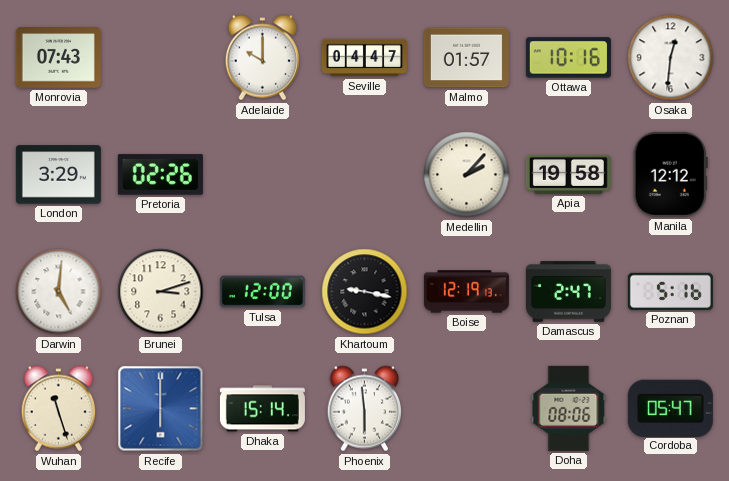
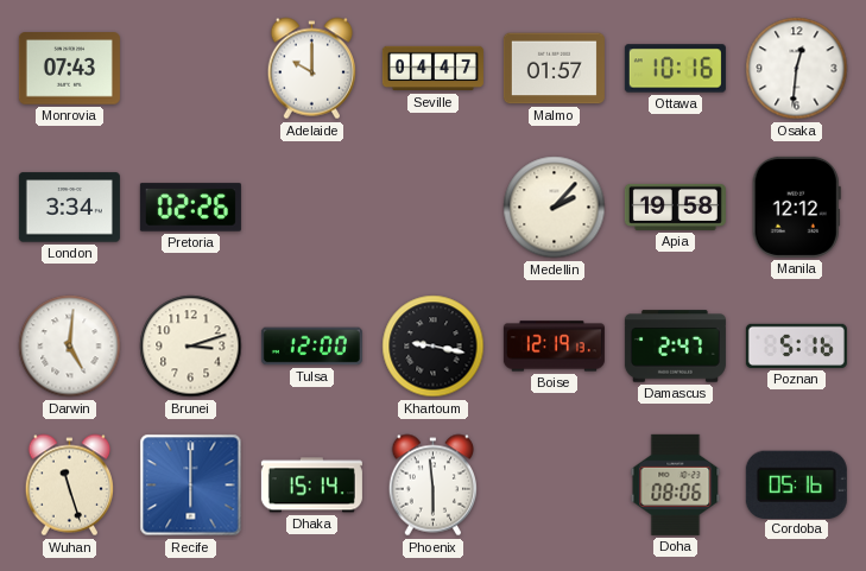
London: 3:29 -> 3:34 (69, 208)
Cordoba: 05:47 -> 05:16 (796, 484)
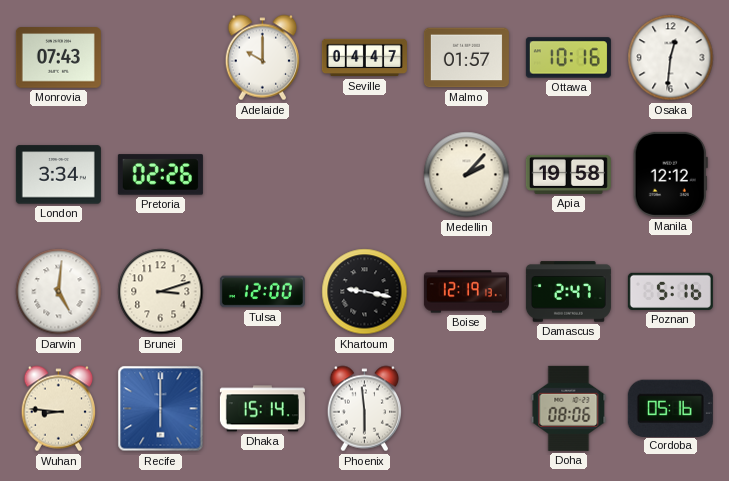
Wuhan: 11:27 -> 8:46 (58, 409)
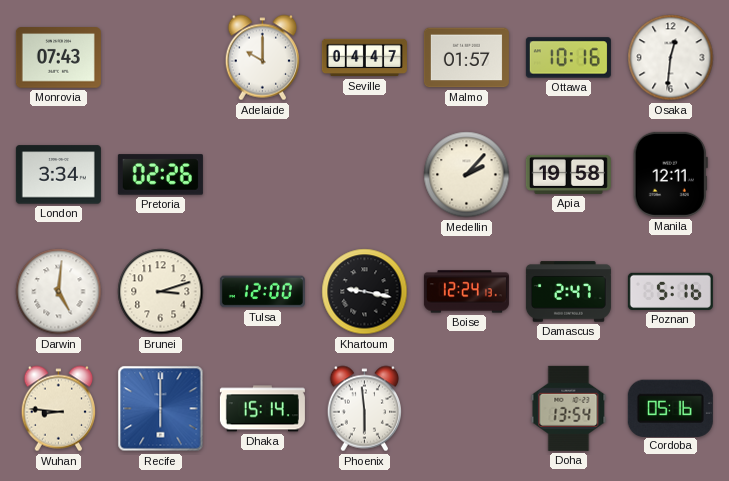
Manila: 12:12 -> 12:11 (670, 174)
Boise: 12:19 -> 12:24 (466, 292)
Doha: 08:06 -> 13:54 (569, 408)
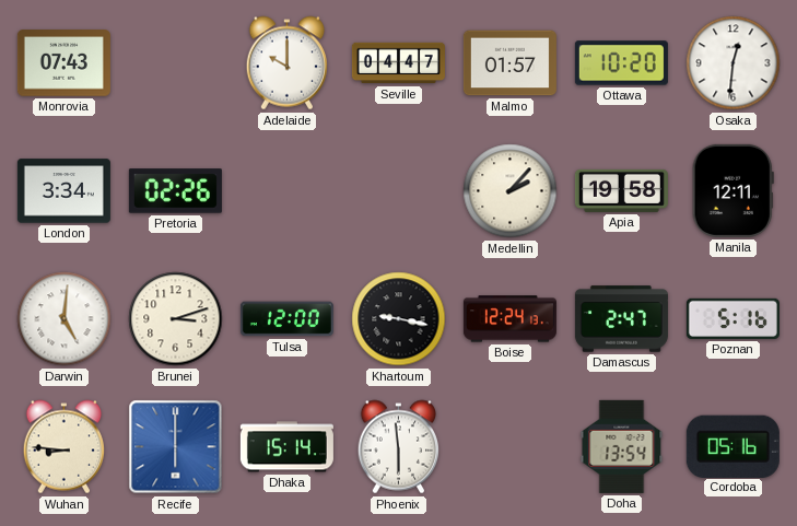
Ottawa: 10:16 -> 10:20 (621, 63)
